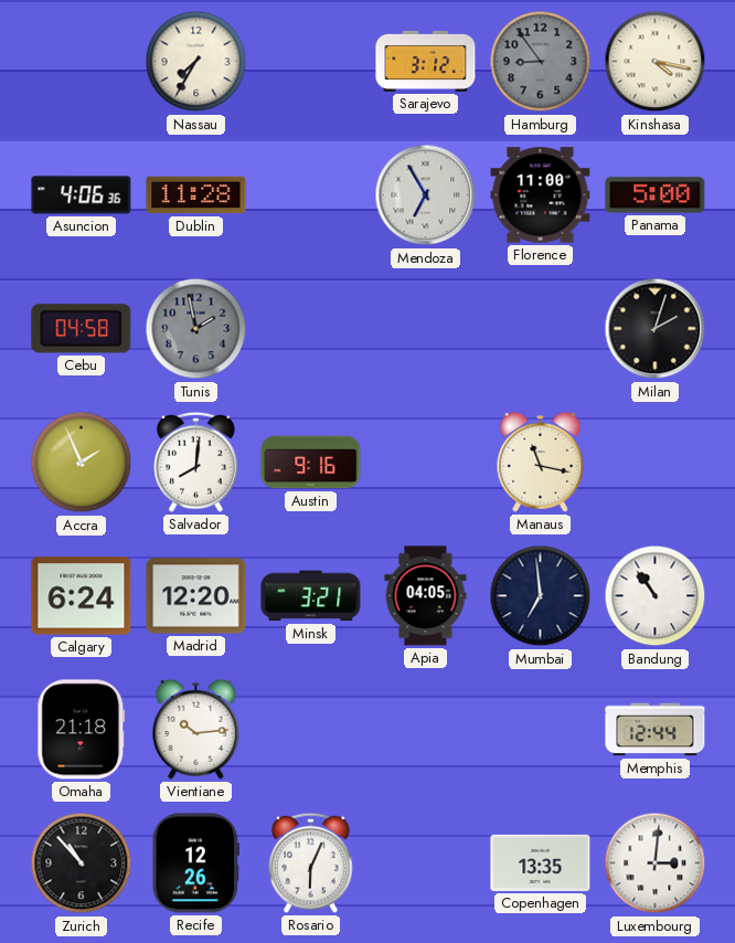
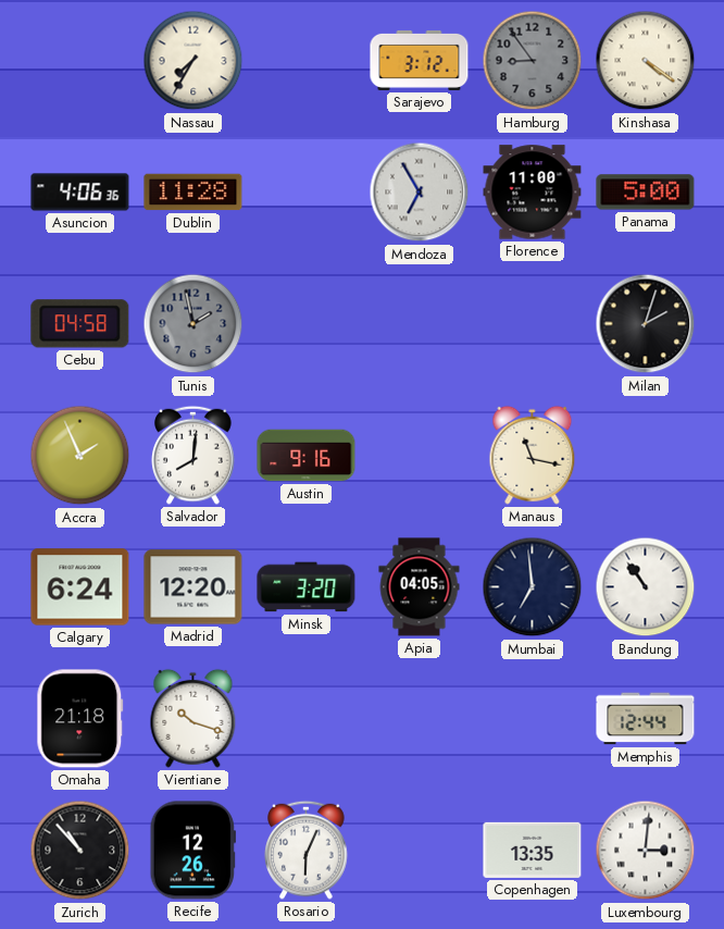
Kinshasa: 4:17 -> 4:21 (646, 61)
Minsk: 3:21 -> 3:20 (307, 587)
Vientiane: 10:14 -> 10:18 (194, 718)
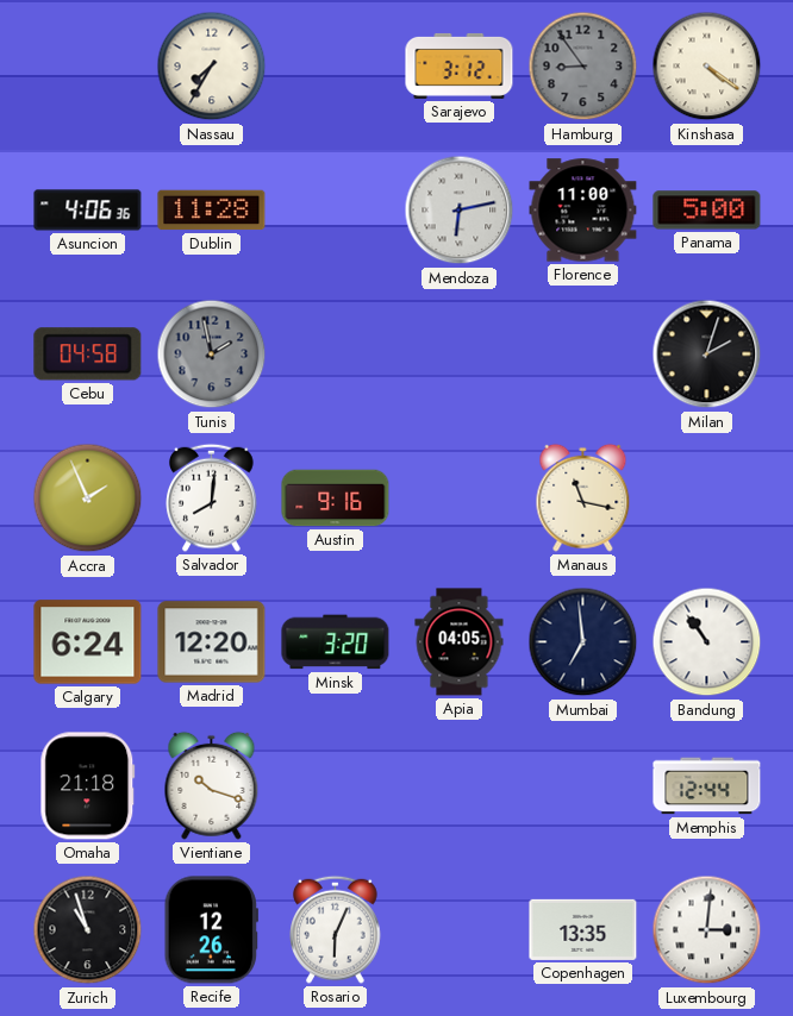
Mendoza: 6:55 -> 6:13 (460, 211)
Zurich: 10:53 -> 10:57 (88, 930)
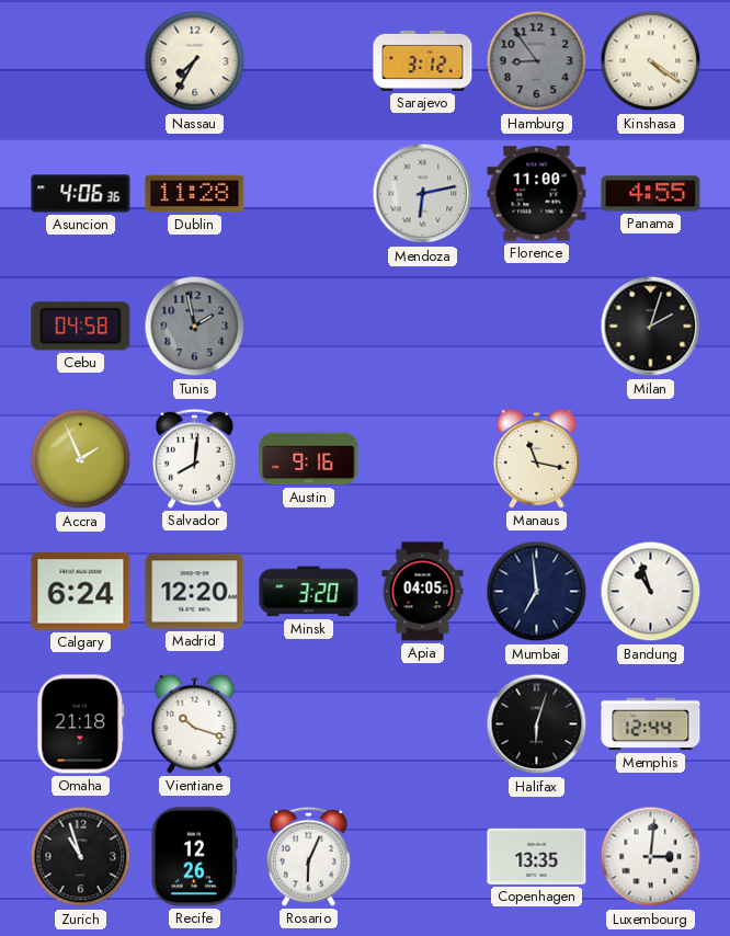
Panama: 5:00 -> 4:55 (651, 194)
Bandung: 10:54 -> 10:57 (651, 592)
Halifax: none -> 6:03 (537, 724)
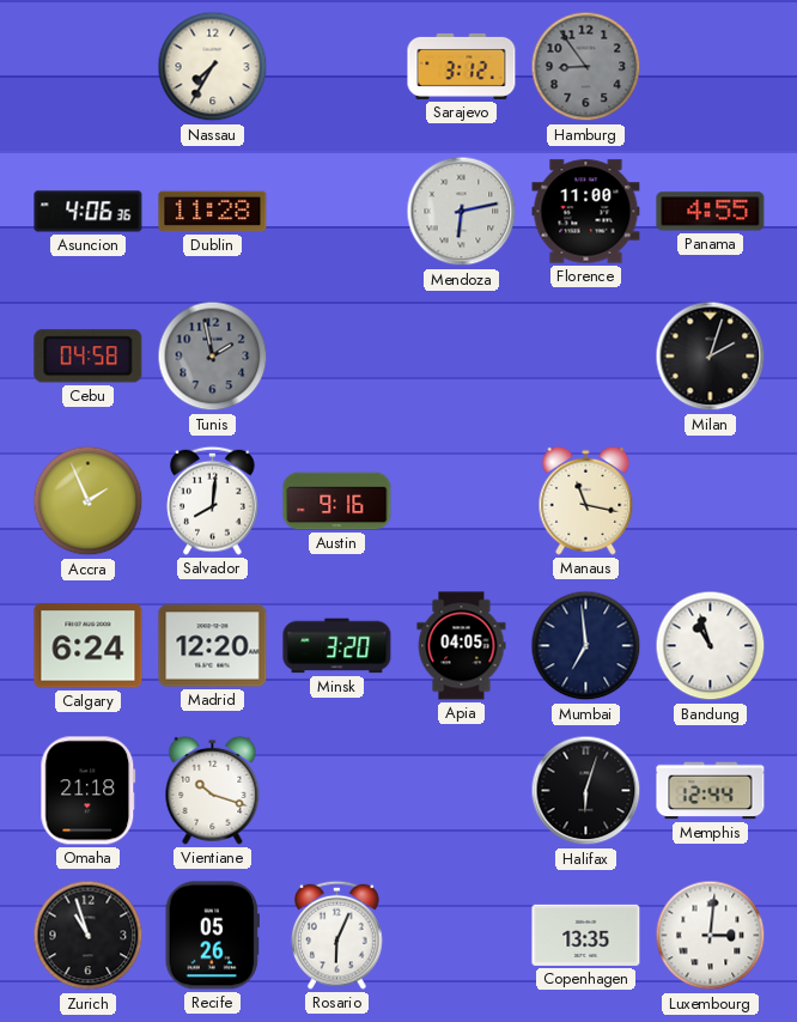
Kinshasa: 4:21 -> none (651, 61)
Recife: 12:26 -> 05:26 (212, 936)
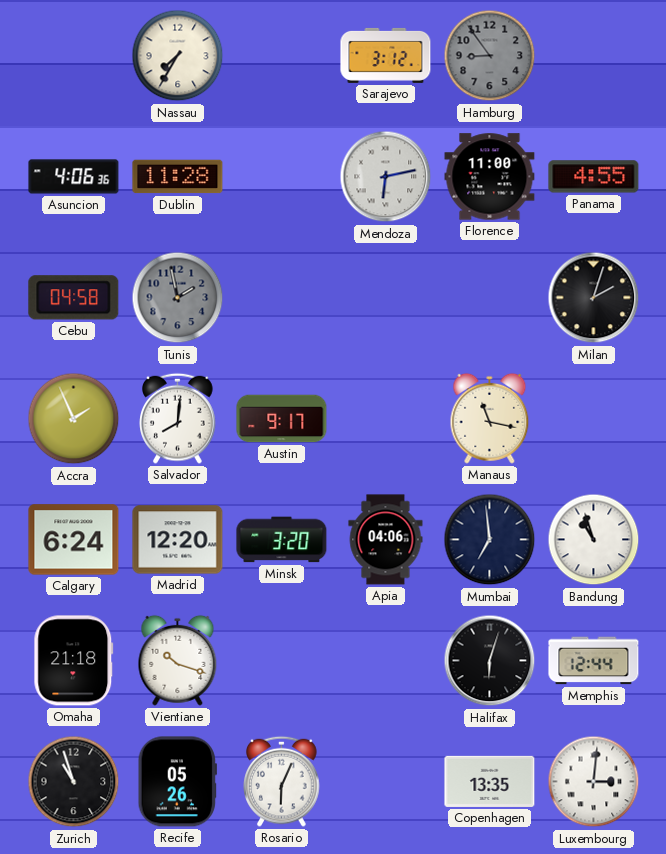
Austin: 9:16 -> 9:17 (282, 419)
Apia: 04:05 -> 04:06 (386, 540)
